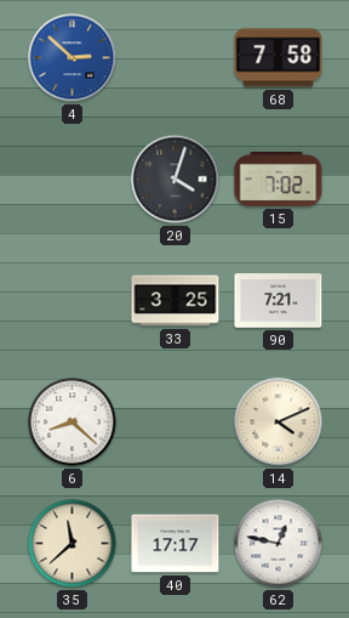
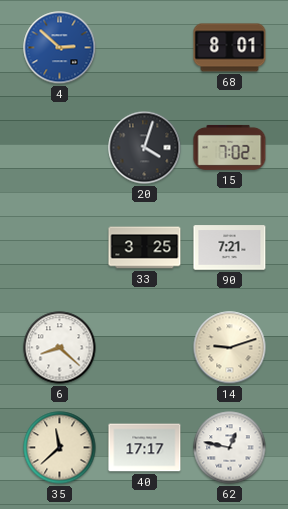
68: 7:58 -> 8:01 (230, 48)
14: 4:11 -> 9:12 (230, 348)
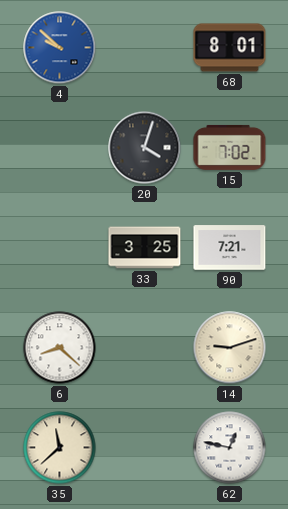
4: 2:52 -> 9:52 (60, 48)
40: 17:17 -> none (145, 448)
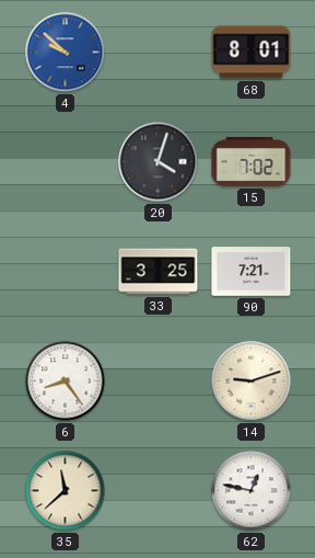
6: 8:22 -> 8:24 (66, 382)
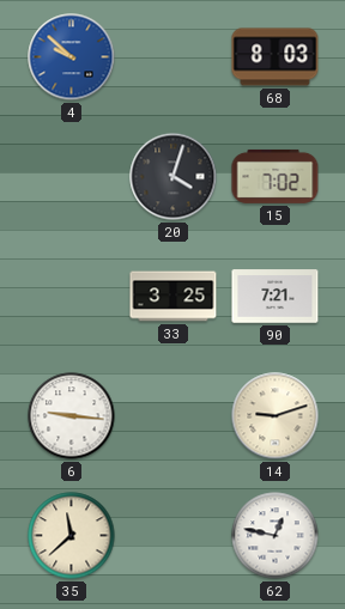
68: 8:01 -> 8:03 (276, 57)
6: 8:24 -> 9:16 (72, 416)
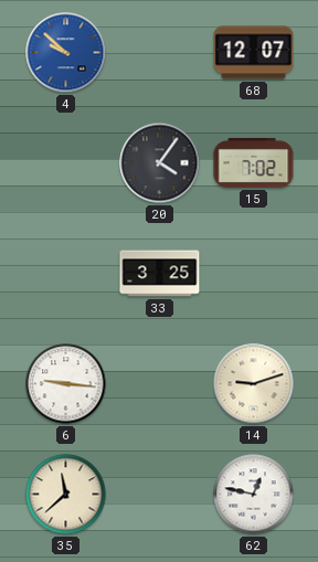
68: 8:03 -> 12:07 (254, 53)
20: 4:03 -> 4:06 (160, 163)
90: 7:21 -> none (276, 297)
